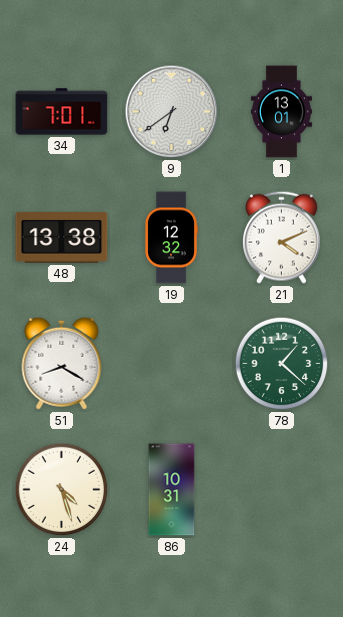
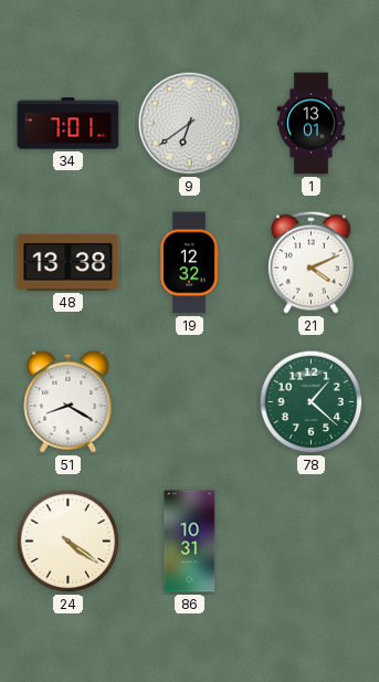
24: 4:27 -> 4:21 (69, 542)
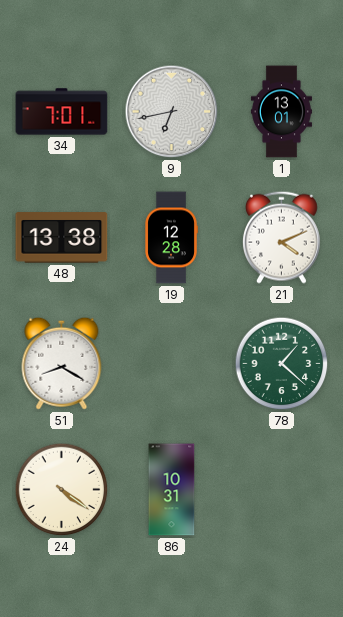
9: 6:39 -> 6:43 (172, 112)
19: 12:32 -> 12:28 (171, 238)
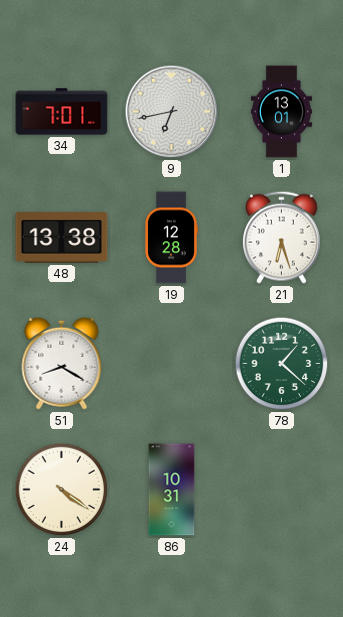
21: 4:11 -> 6:27 (281, 237)
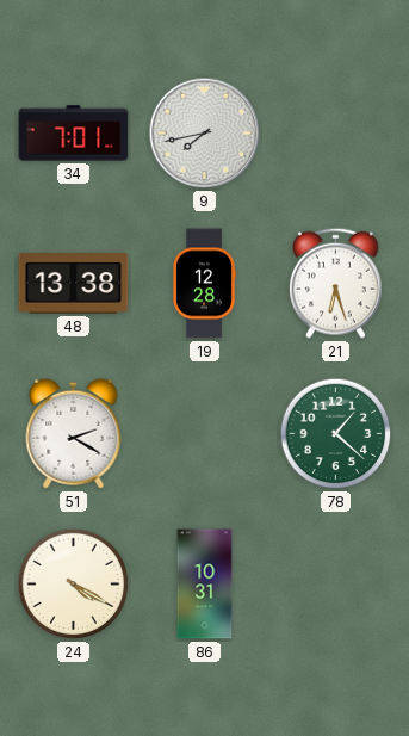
9: 6:43 -> 7:43 (205, 134)
1: 13:01 -> none (281, 112)
51: 8:20 -> 2:20 (74, 433)
24: 4:21 -> 4:20 (74, 585)
